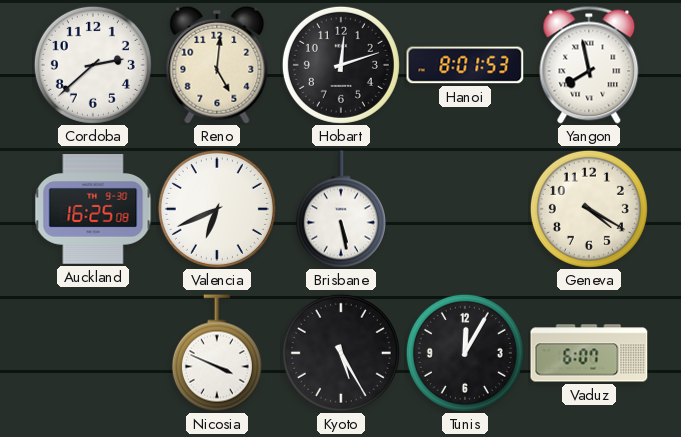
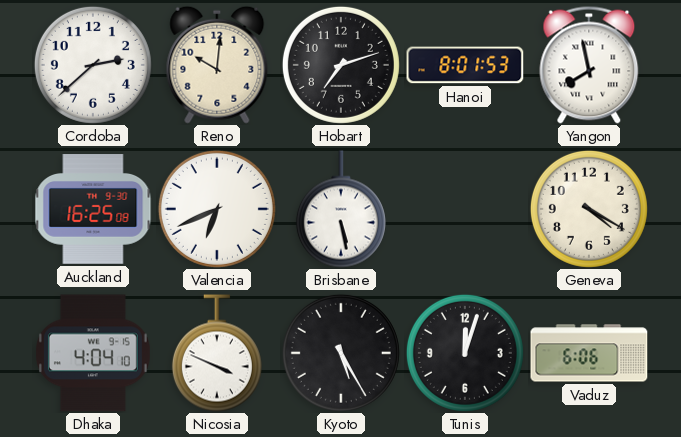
Reno: 5:01 -> 10:01 (217, 65)
Hobart: 12:12 -> 7:12 (341, 65)
Dhaka: none -> 4:04 (93, 353)
Tunis: 12:05 -> 12:03 (465, 353)
Vaduz: 6:07 -> 6:06 (589, 353)
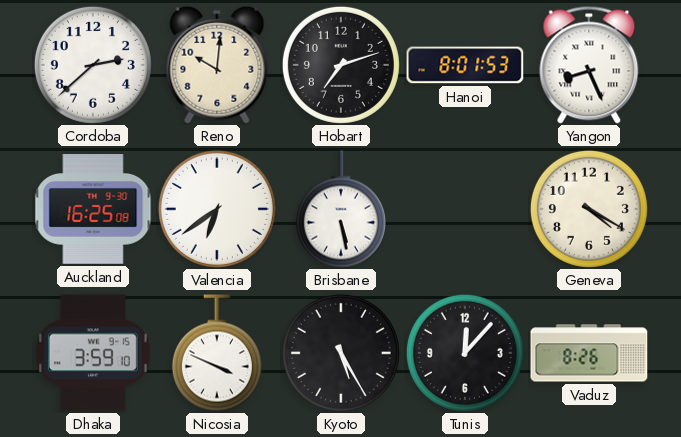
Yangon: 7:58 -> 8:26 (589, 65)
Valencia: 6:41 -> 6:39 (217, 209)
Dhaka: 4:04 -> 3:59 (93, 353)
Tunis: 12:03 -> 12:07 (465, 353)
Vaduz: 6:06 -> 8:26 (589, 353)
